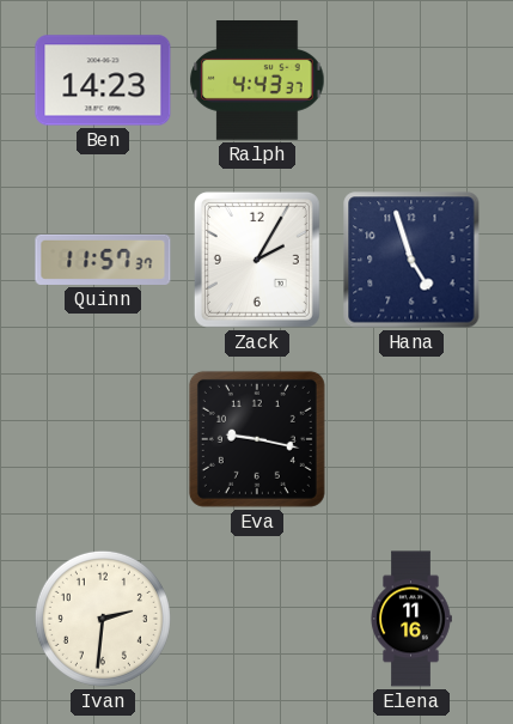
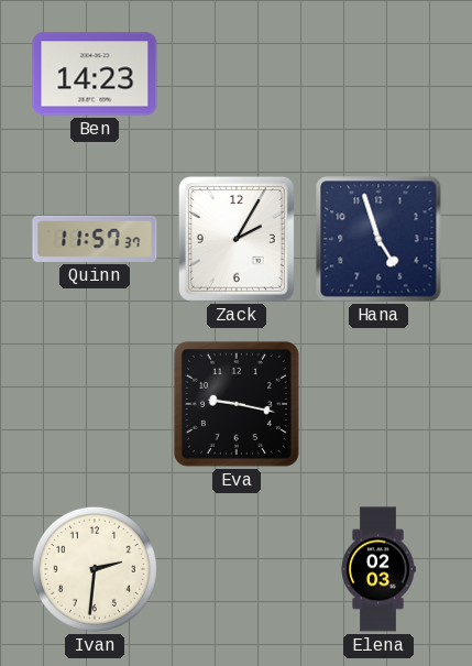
Ralph: 4:43 -> none (257, 81)
Elena: 11:16 -> 02:03 (378, 569)
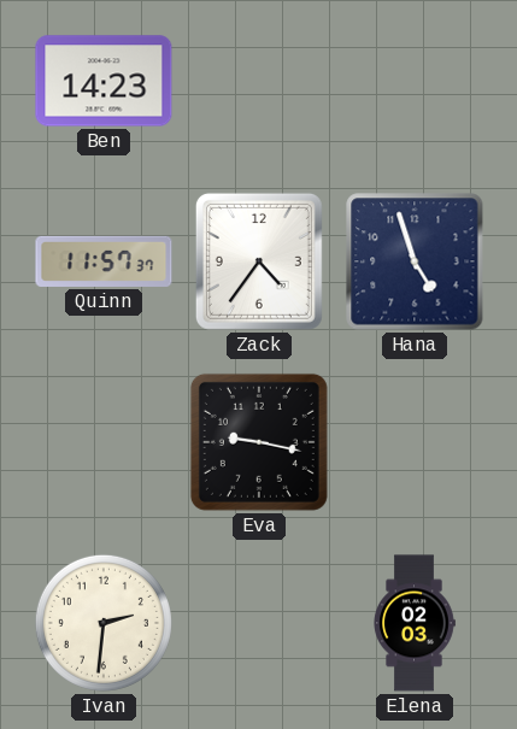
Zack: 2:05 -> 4:36 (259, 261)
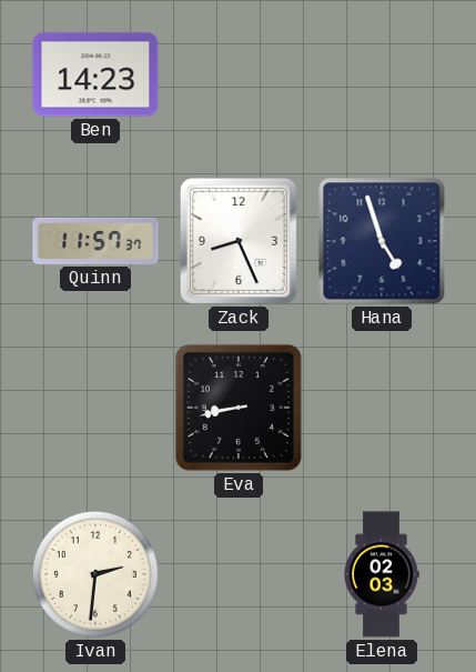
Zack: 4:36 -> 8:26 (239, 241)
Eva: 9:17 -> 8:43 (239, 408)
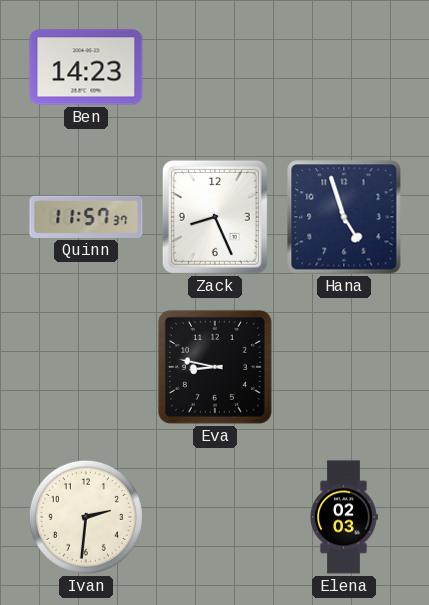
Eva: 8:43 -> 8:47 (215, 367)
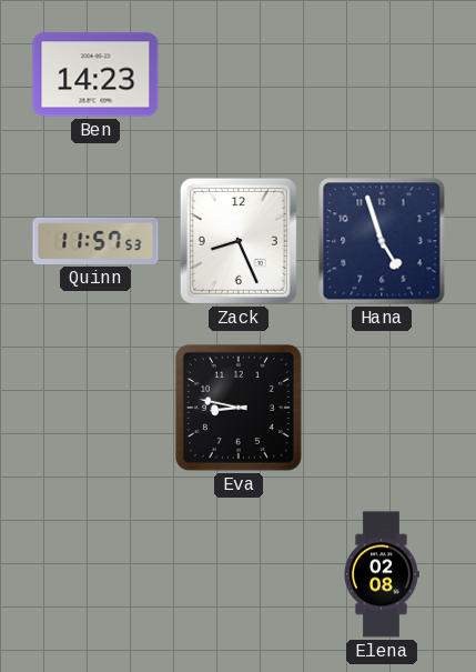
Quinn: 11:57:37 -> 11:57:53 (95, 241)
Ivan: 2:31 -> none (86, 517)
Elena: 02:03 -> 02:08 (382, 574)
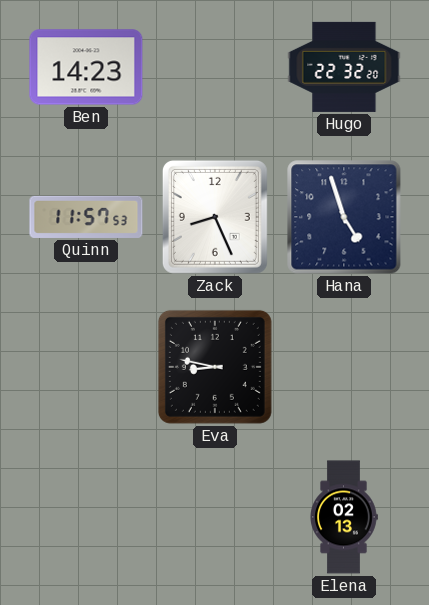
Hugo: none -> 22:32 (344, 67)
Elena: 02:08 -> 02:13 (344, 517)
